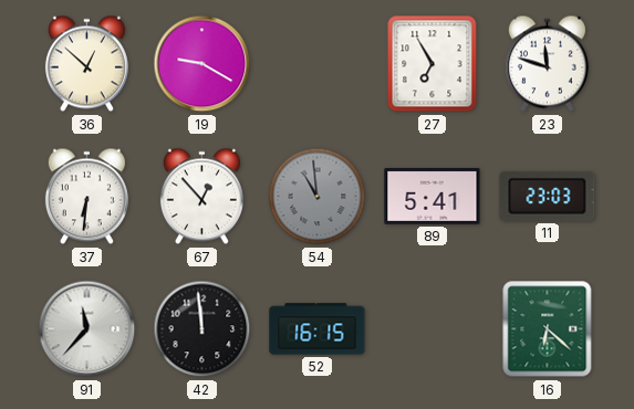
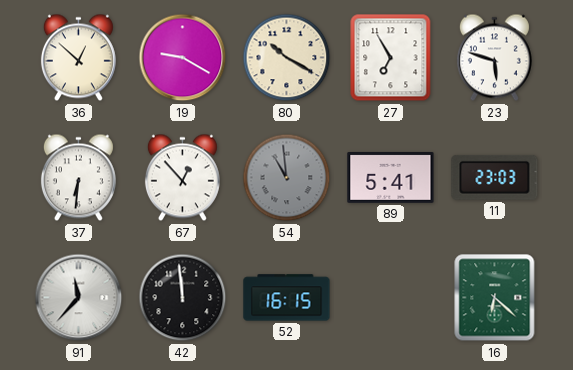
80: none -> 10:20 (287, 58)
23: 11:48 -> 5:48 (494, 58)
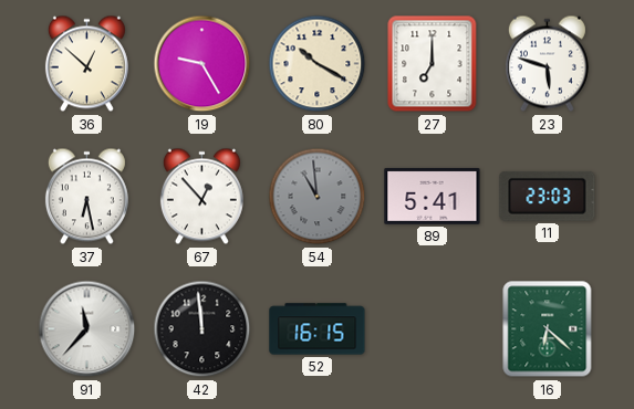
19: 9:20 -> 9:25 (202, 64)
27: 6:55 -> 7:00 (433, 64)
37: 6:31 -> 6:28 (86, 197)
